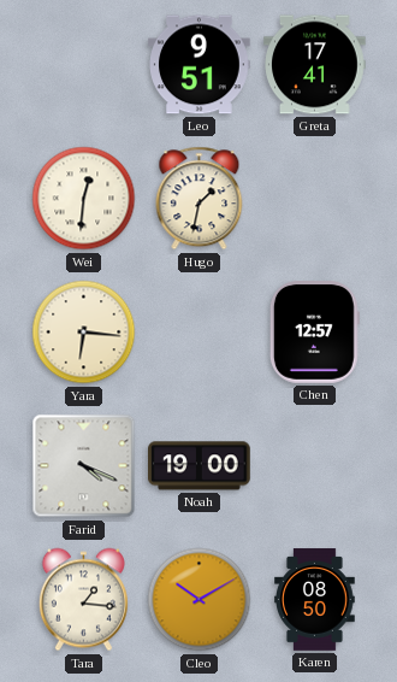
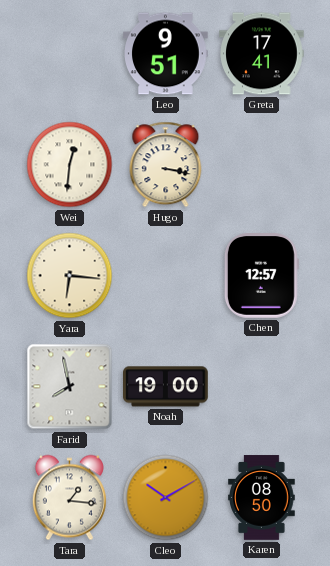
Hugo: 1:32 -> 3:17 (166, 165)
Farid: 4:19 -> 7:58 (70, 387)
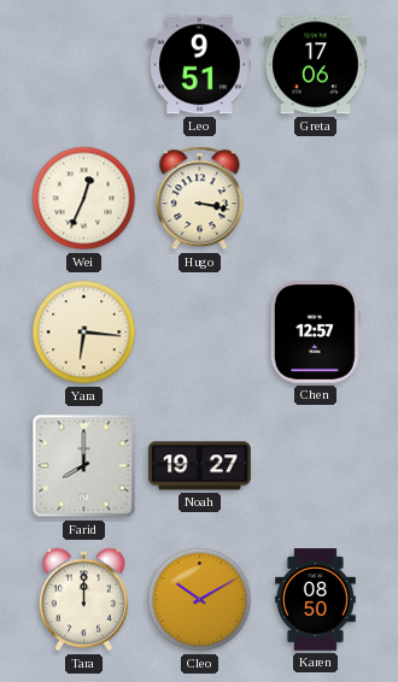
Greta: 17:41 -> 17:06 (316, 65)
Wei: 12:31 -> 12:34 (84, 199)
Farid: 7:58 -> 8:00 (84, 466)
Noah: 19:00 -> 19:27 (200, 466)
Tara: 1:16 -> 12:00 (83, 600)
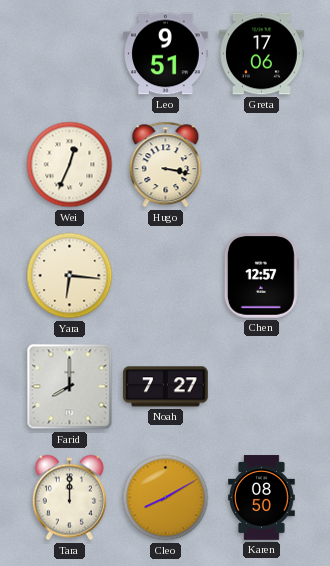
Noah: 19:27 -> 7:27 (166, 387)
Cleo: 10:10 -> 8:10 (166, 498)
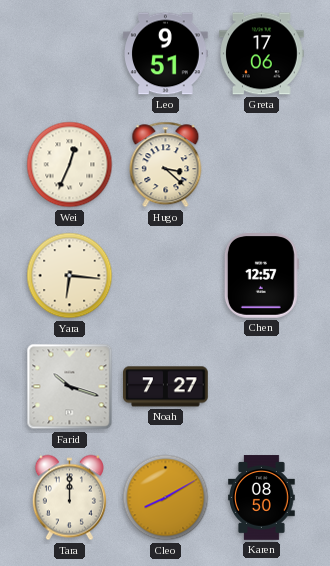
Hugo: 3:17 -> 3:22 (166, 165)
Farid: 8:00 -> 10:18 (70, 387)
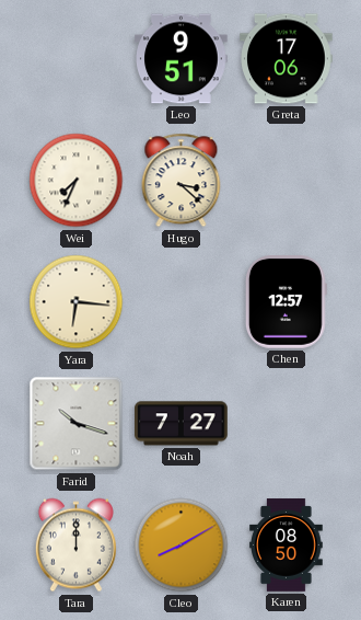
Wei: 12:34 -> 7:34 (77, 181)
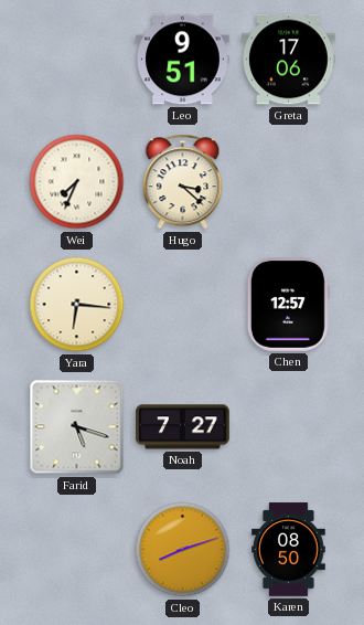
Farid: 10:18 -> 5:18 (77, 427)
Tara: 12:00 -> none (75, 546)
Cleo: 8:10 -> 8:12 (183, 550)
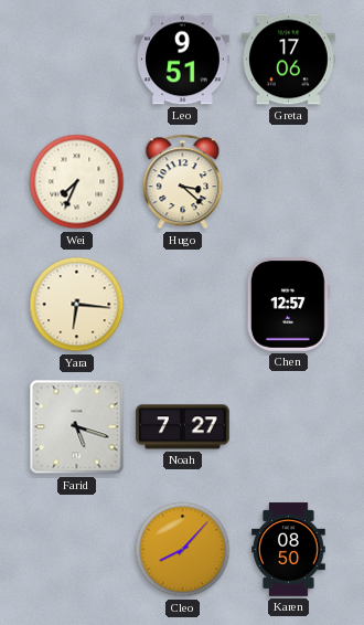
Cleo: 8:12 -> 8:07 (183, 550)
